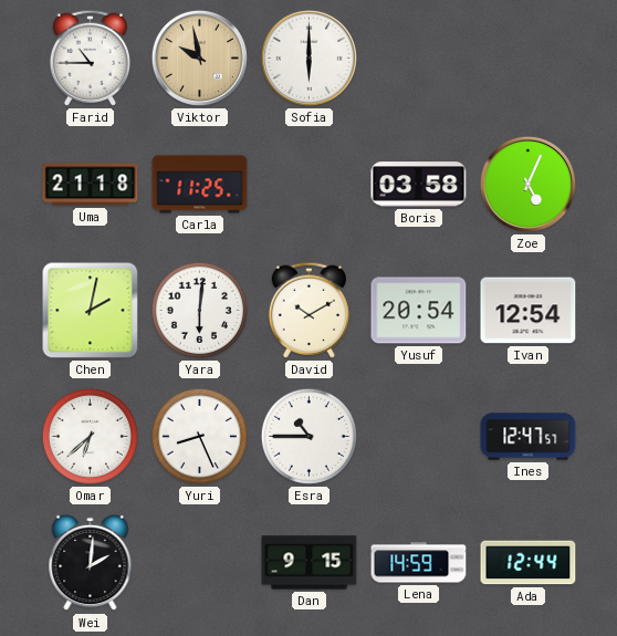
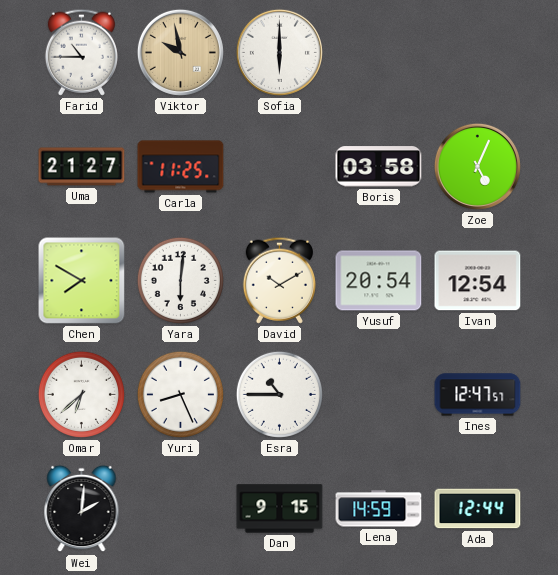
Uma: 21:18 -> 21:27 (82, 167)
Chen: 2:02 -> 7:50 (82, 281)
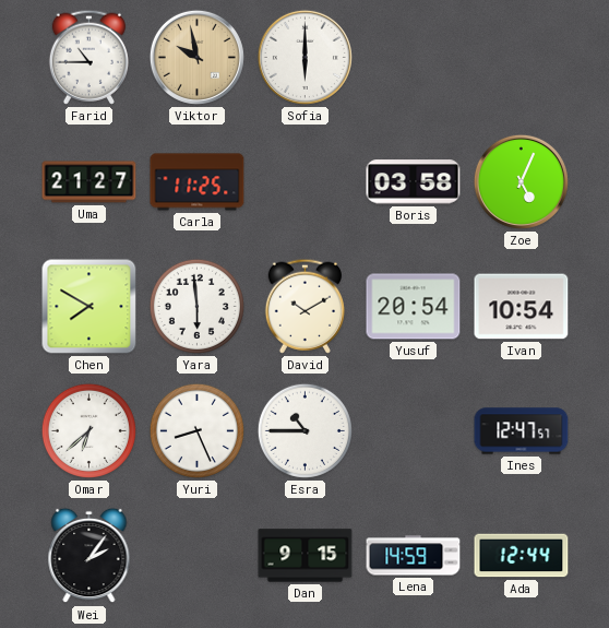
Yara: 6:01 -> 5:59 (196, 306)
Ivan: 12:54 -> 10:54 (522, 307)
Wei: 2:01 -> 2:06 (89, 556)
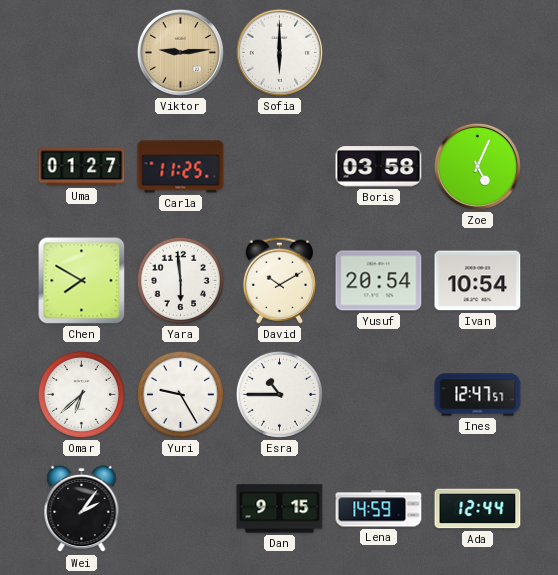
Farid: 10:45 -> none (88, 57)
Viktor: 9:58 -> 9:14 (180, 52)
Uma: 21:27 -> 01:27 (82, 167)
Yuri: 8:26 -> 9:25 (180, 394)
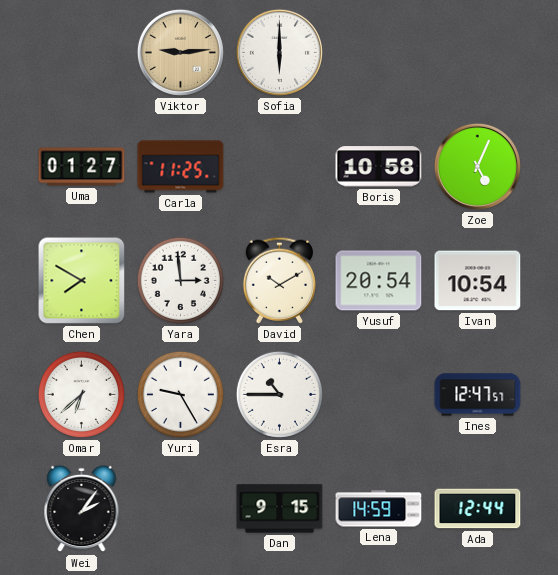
Boris: 03:58 -> 10:58 (379, 167)
Yara: 5:59 -> 2:59 (180, 280)
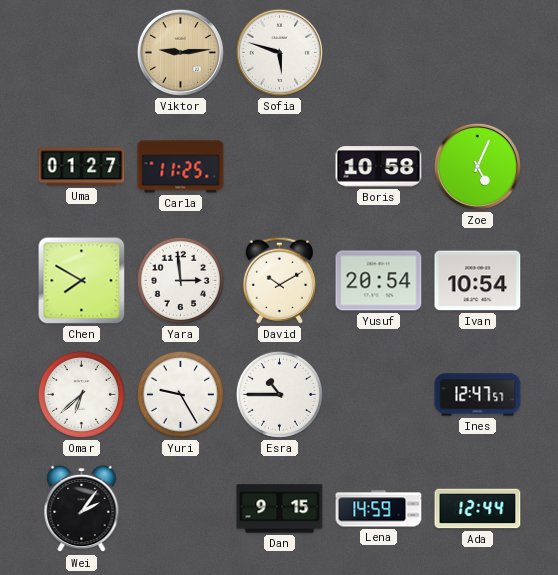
Sofia: 6:00 -> 5:48 (279, 52)
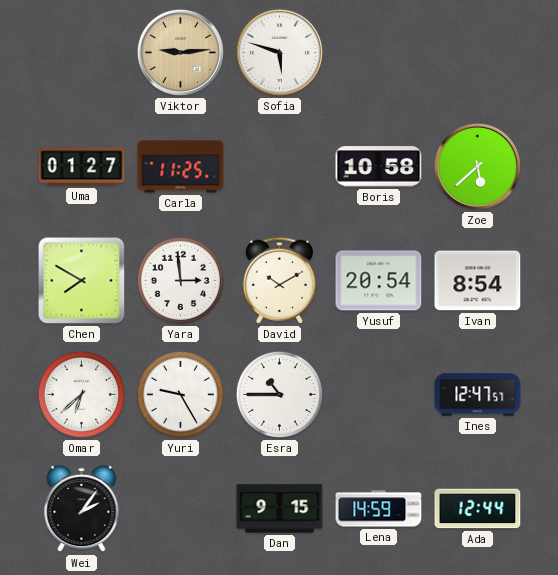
Zoe: 5:04 -> 5:38 (477, 166)
Ivan: 10:54 -> 8:54 (478, 281)
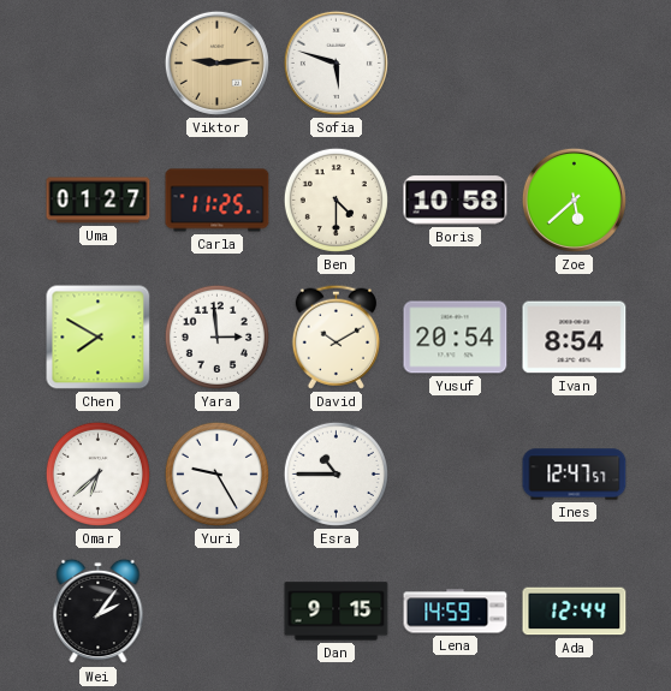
Ben: none -> 4:30 (335, 199)
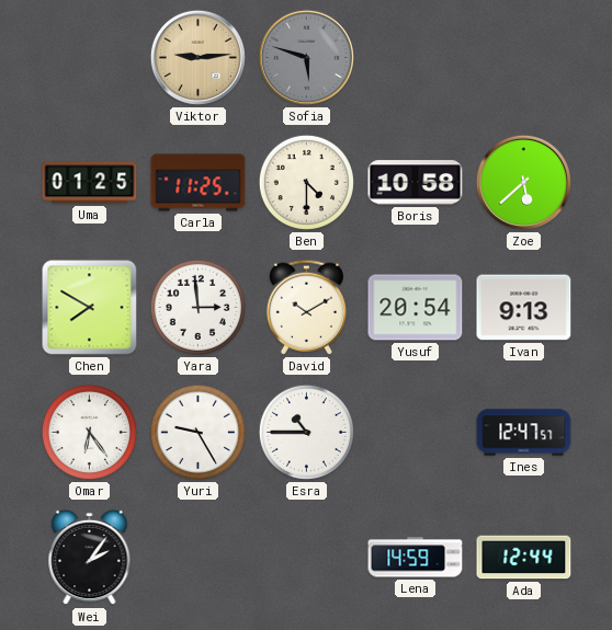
Sofia dial: white -> grey (306, 57)
Uma: 01:27 -> 01:25 (90, 183)
Ivan: 8:54 -> 9:13 (524, 308)
Omar: 6:38 -> 6:24 (89, 432)
Dan: 9:15 -> none (337, 612)
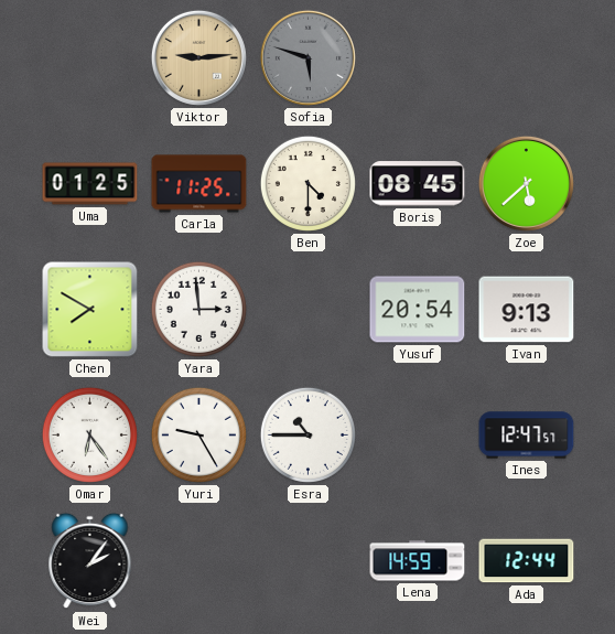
Boris: 10:58 -> 08:45 (418, 184)
David: 10:10 -> none (306, 307)
